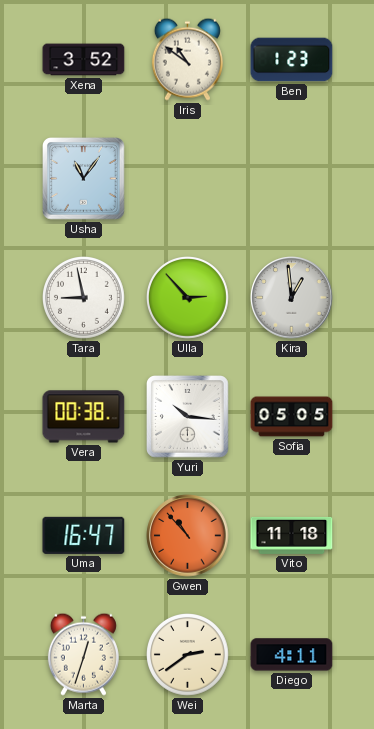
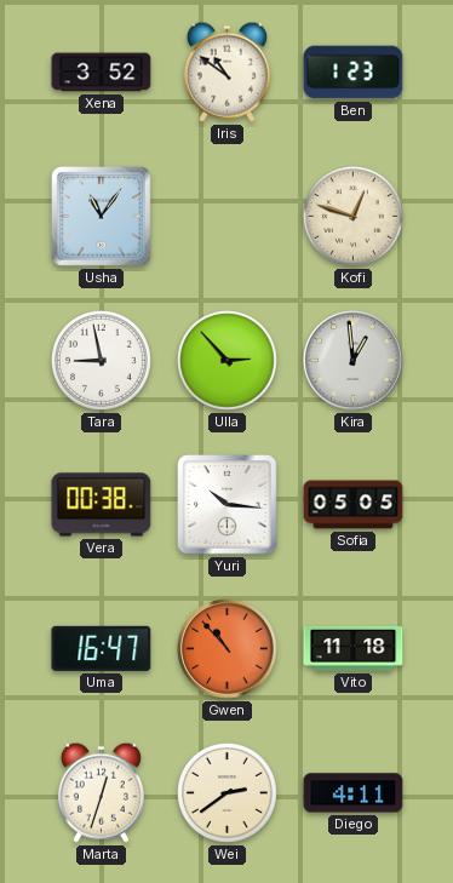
Kofi: none -> 12:48 (354, 217)
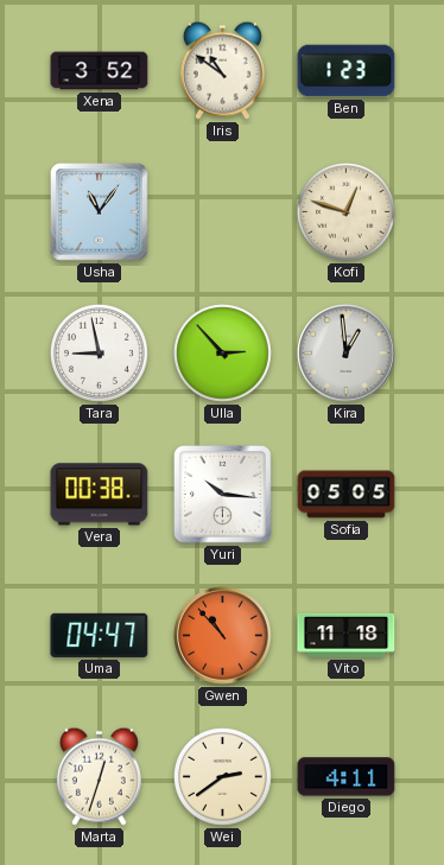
Uma: 16:47 -> 04:47 (100, 635)
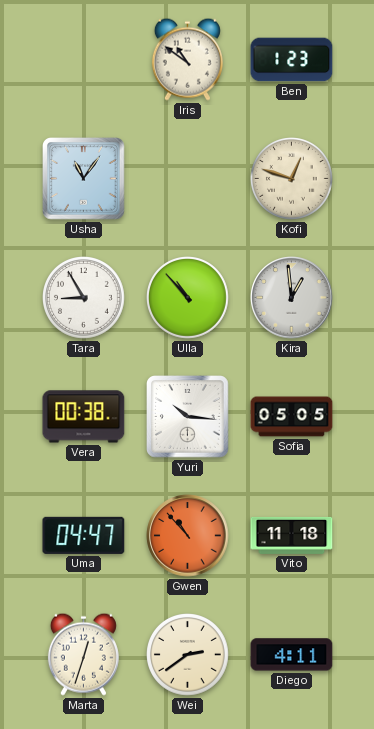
Xena: 3:52 -> none (100, 71)
Tara: 8:58 -> 8:55 (84, 298)
Ulla: 2:53 -> 10:53 (188, 298)
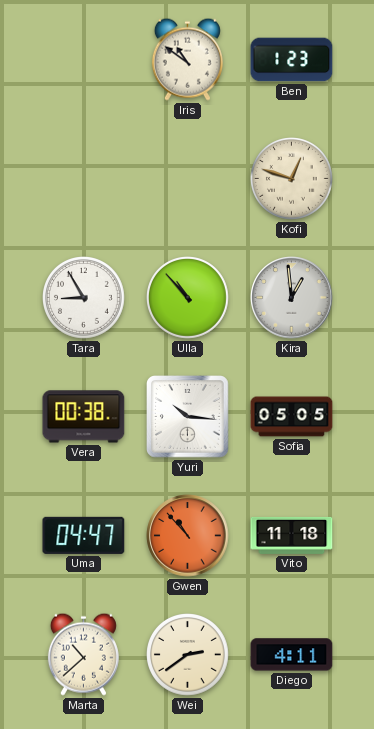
Usha: 11:06 -> none (84, 179)
Marta: 12:33 -> 10:38 (83, 654)
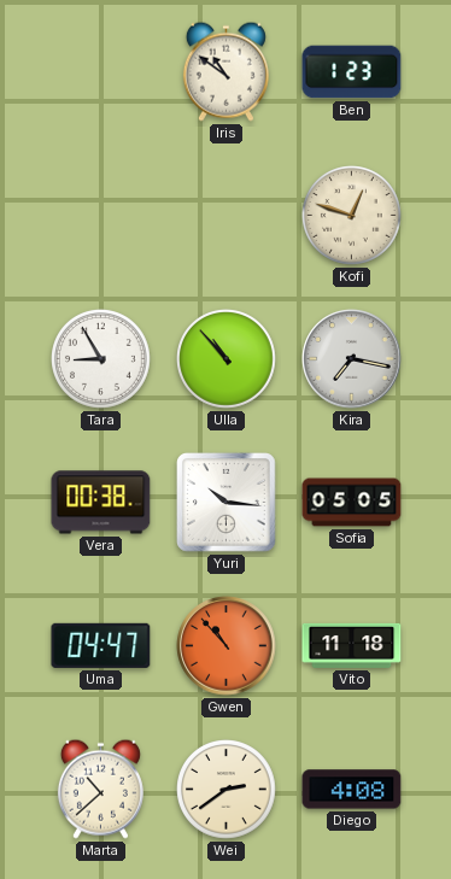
Kira: 12:59 -> 7:17 (352, 359)
Diego: 4:11 -> 4:08 (352, 790)
